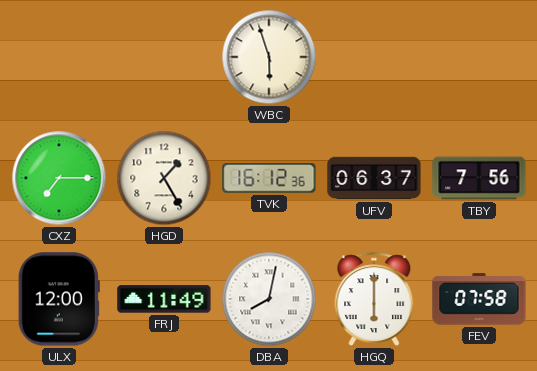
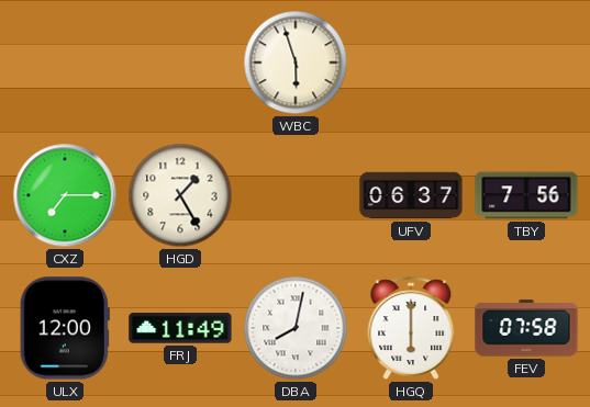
TVK: 16:12 -> none (269, 178)
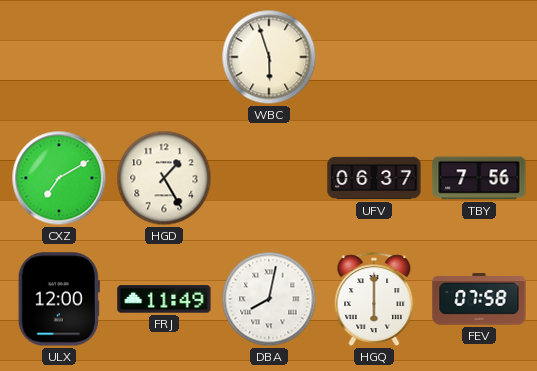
CXZ: 7:15 -> 7:10 (59, 178)
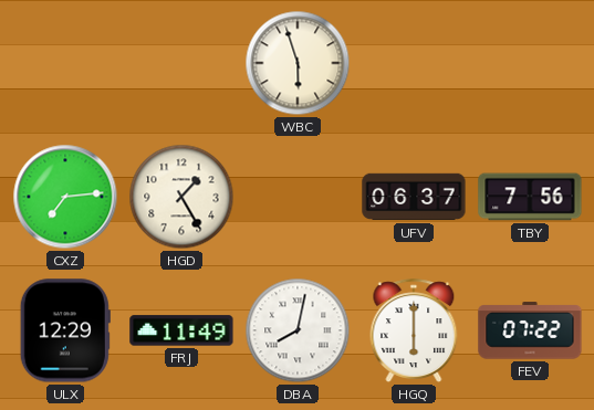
CXZ: 7:10 -> 7:14 (65, 197)
ULX: 12:00 -> 12:29 (65, 330)
FEV: 07:58 -> 07:22 (530, 330)
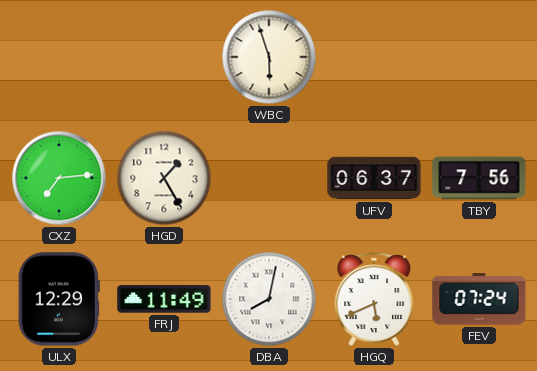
HGQ: 6:00 -> 5:41 (374, 299)
FEV: 07:22 -> 07:24 (479, 299)
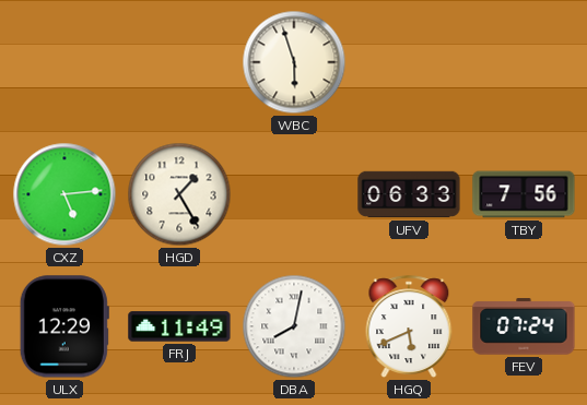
CXZ: 7:14 -> 5:14 (64, 194)
UFV: 06:37 -> 06:33 (409, 194)
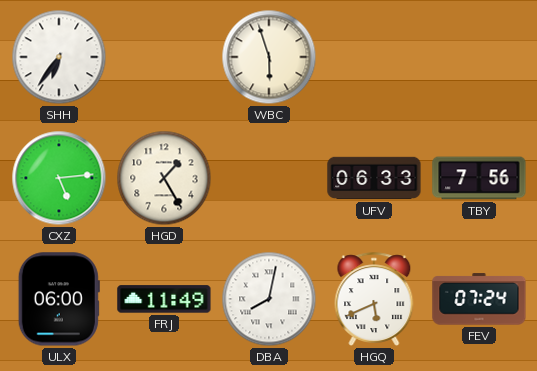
SHH: none -> 6:36 (59, 57)
ULX: 12:29 -> 06:00 (59, 299)
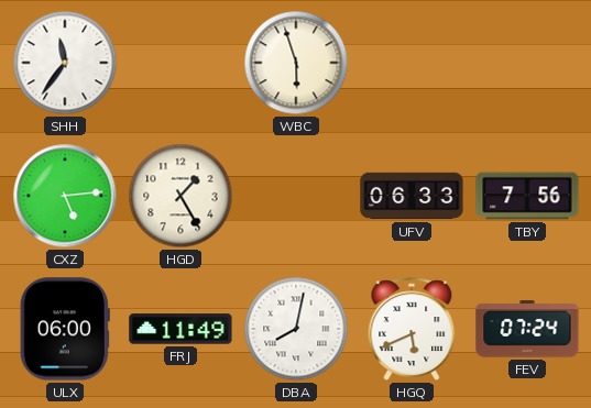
SHH: 6:36 -> 11:36 (65, 63)
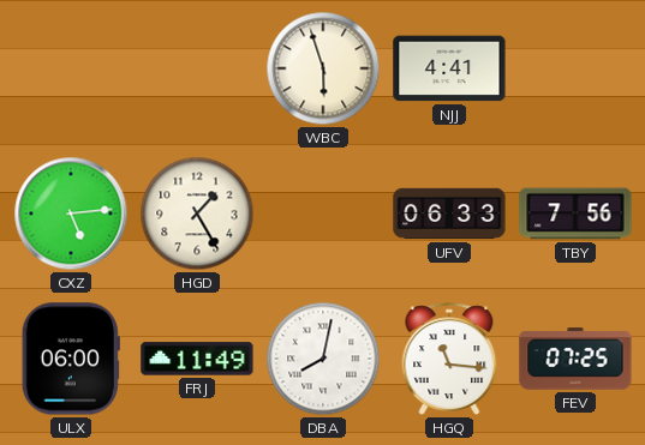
SHH: 11:36 -> none (65, 63)
NJJ: none -> 4:41 (449, 68)
HGQ: 5:41 -> 11:16 (449, 359)
FEV: 07:24 -> 07:25 (575, 359)
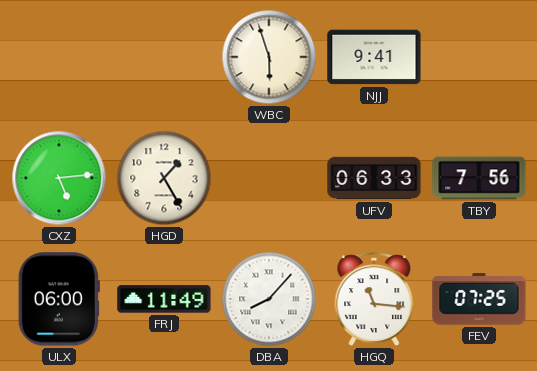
NJJ: 4:41 -> 9:41 (374, 57)
DBA: 8:02 -> 8:07 (269, 299)
